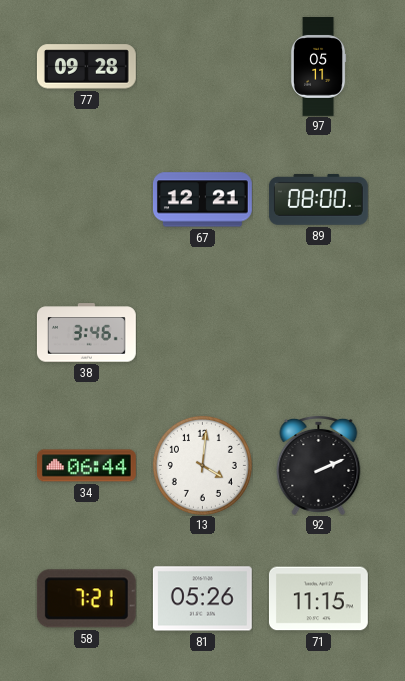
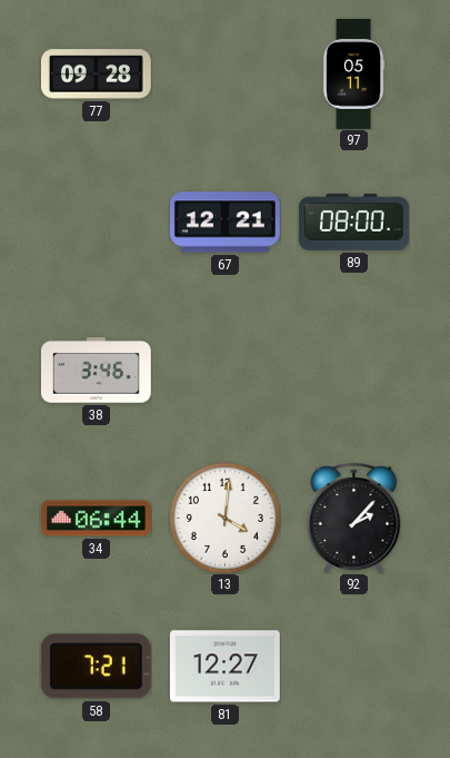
92: 2:11 -> 2:07 (354, 518)
81: 05:26 -> 12:27 (224, 667)
71: 11:15 -> none (318, 599)
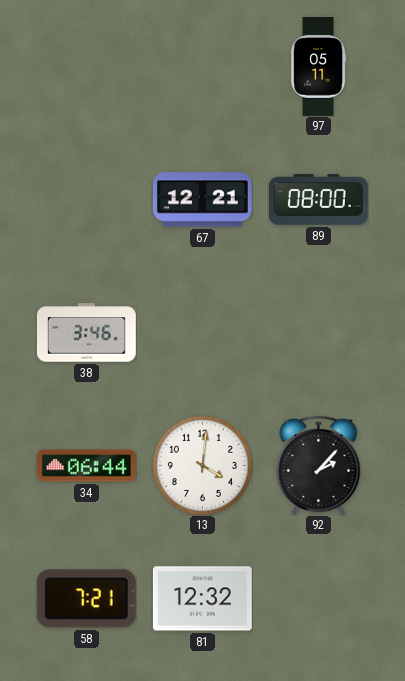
77: 09:28 -> none (96, 75)
81: 12:27 -> 12:32 (202, 599)
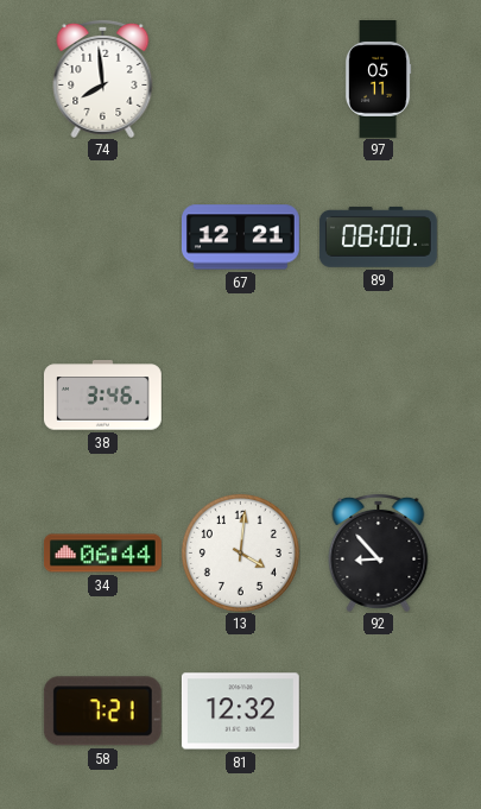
74: none -> 7:59 (103, 78)
92: 2:07 -> 8:53 (379, 552)
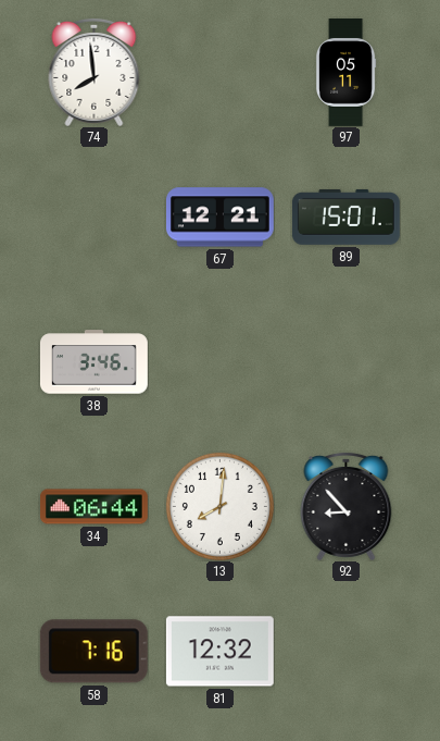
89: 08:00 -> 15:01 (345, 217)
13: 4:01 -> 8:01 (219, 506)
58: 7:21 -> 7:16 (93, 652)
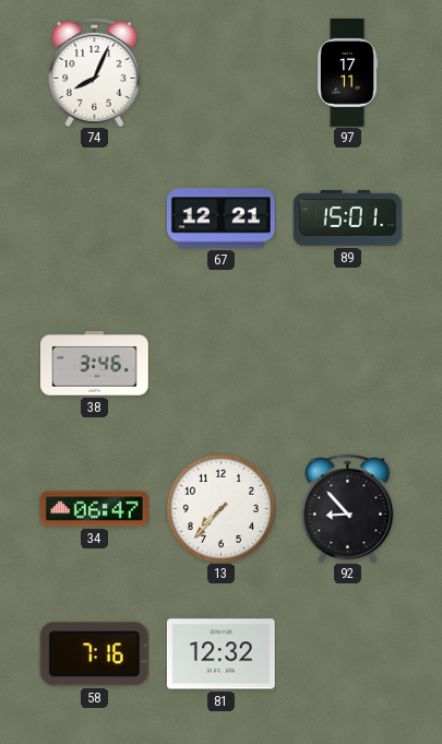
74: 7:59 -> 8:04 (95, 72)
97: 05:11 -> 17:11 (347, 73)
34: 06:44 -> 06:47 (94, 509)
13: 8:01 -> 7:37 (220, 508)
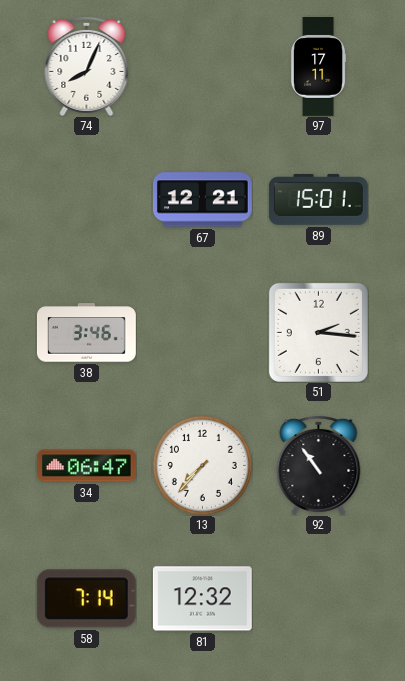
51: none -> 2:16 (318, 332)
92: 8:53 -> 10:54 (319, 465)
58: 7:16 -> 7:14 (86, 599)
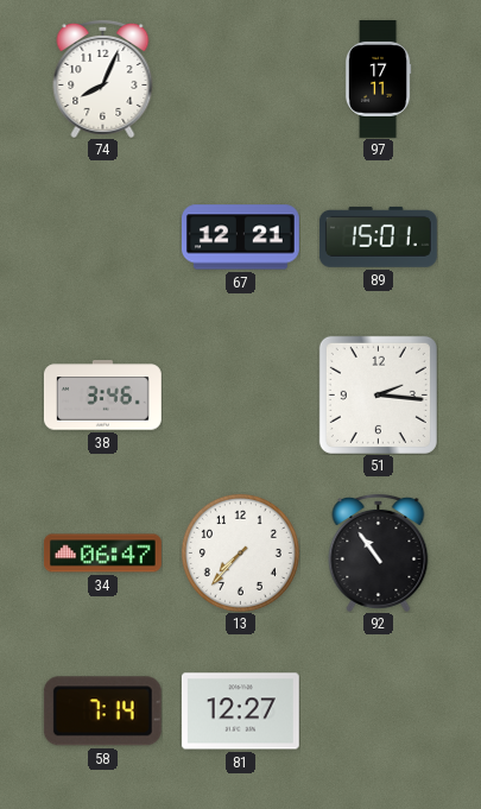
81: 12:32 -> 12:27 (240, 712)
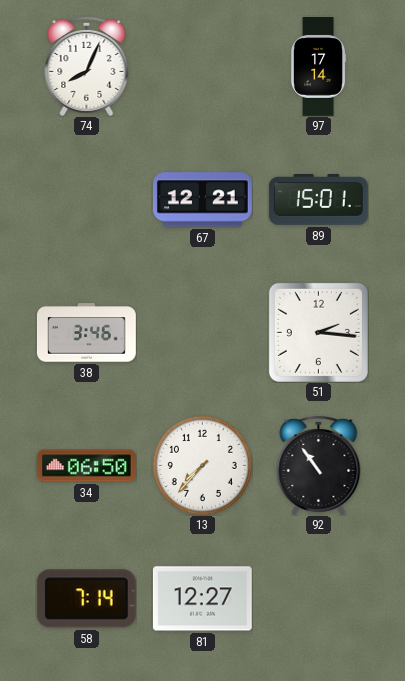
97: 17:11 -> 17:14 (318, 67)
34: 06:47 -> 06:50 (86, 466)
